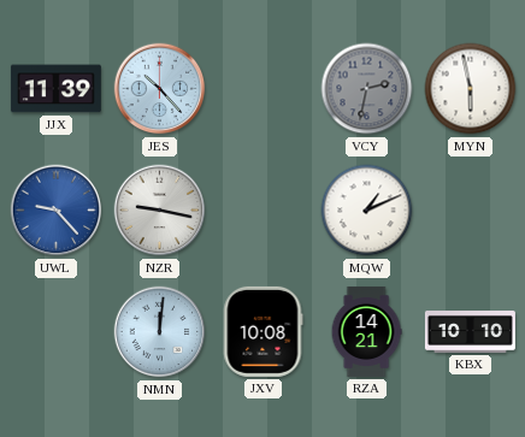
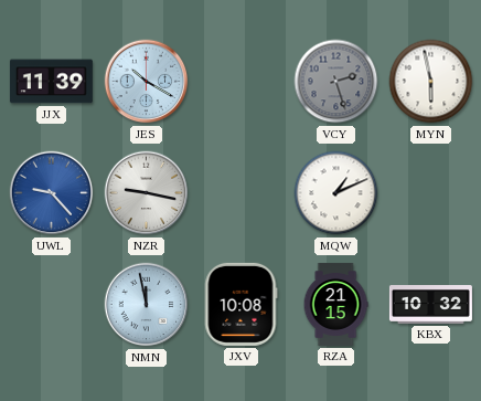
JES: 10:23 -> 10:20 (147, 82)
VCY: 2:32 -> 2:27 (336, 82)
NMN: 12:01 -> 11:58 (147, 305)
RZA: 14:21 -> 21:15 (335, 304)
KBX: 10:10 -> 10:32 (430, 305)
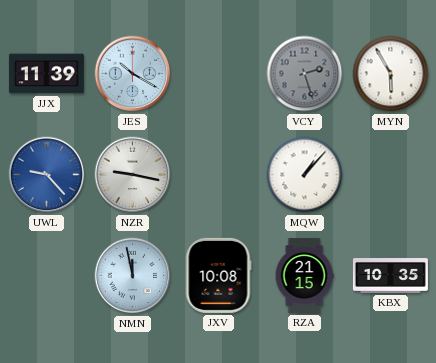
MYN: 5:58 -> 5:55 (391, 74)
MQW: 1:11 -> 1:07 (305, 175)
KBX: 10:32 -> 10:35 (390, 276)
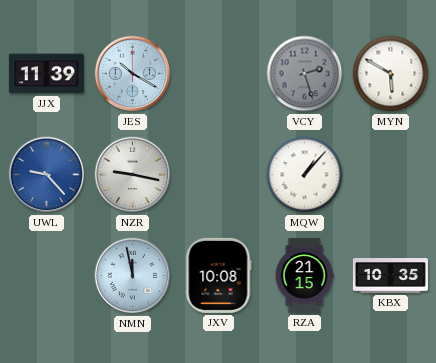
MYN: 5:55 -> 5:50 (391, 74)
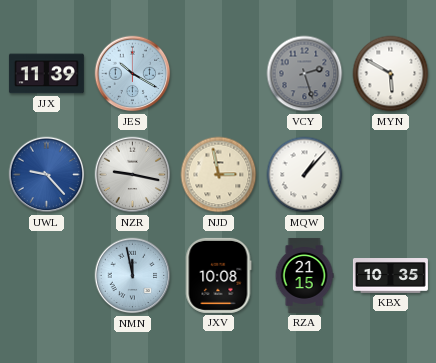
NJD: none -> 2:58 (219, 175)
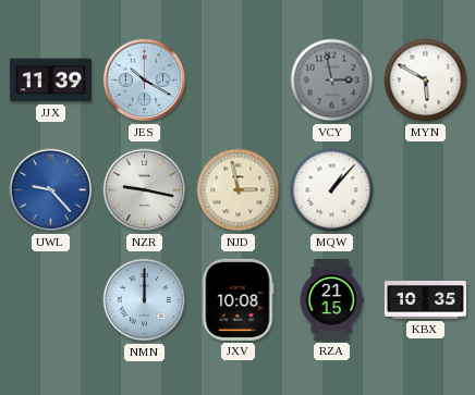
VCY: 2:27 -> 2:58 (332, 81)
NMN: 11:58 -> 12:00 (145, 300)
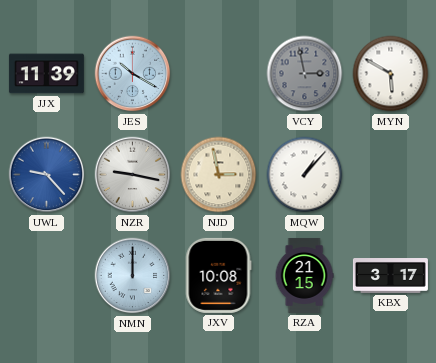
KBX: 10:35 -> 3:17 (390, 276)
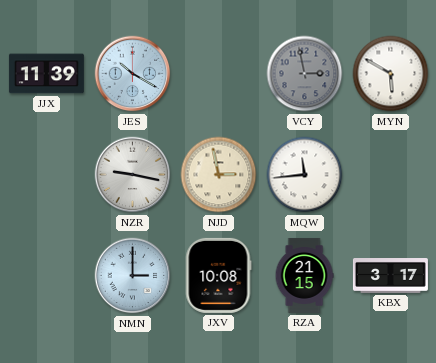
UWL: 9:23 -> none (47, 175)
MQW: 1:07 -> 11:44 (305, 175)
NMN: 12:00 -> 3:00 (133, 276)
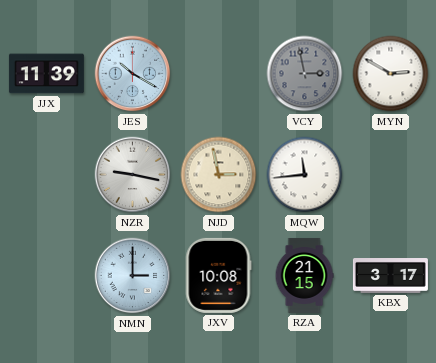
MYN: 5:50 -> 2:50 (391, 74)
